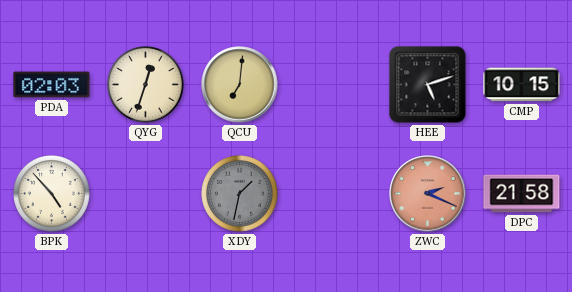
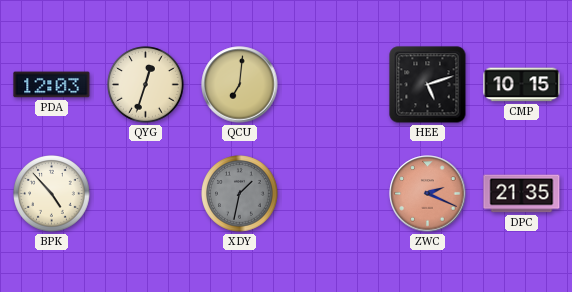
PDA: 02:03 -> 12:03 (52, 85)
DPC: 21:58 -> 21:35 (522, 194)
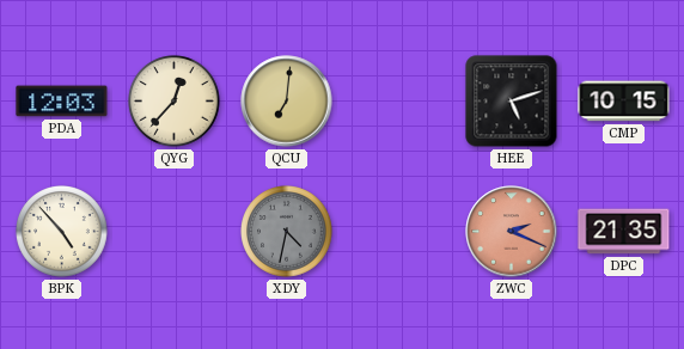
QYG: 12:33 -> 12:37 (175, 102)
XDY: 1:32 -> 4:32 (287, 232)
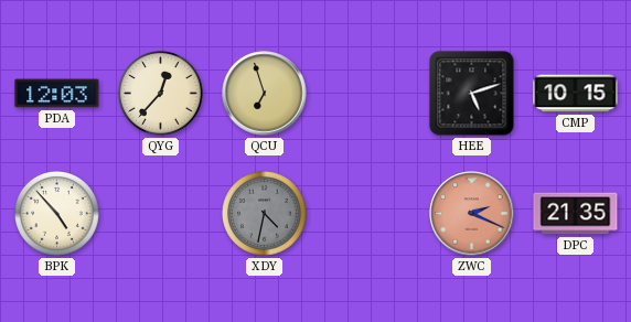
QCU: 7:01 -> 6:57 (265, 94)
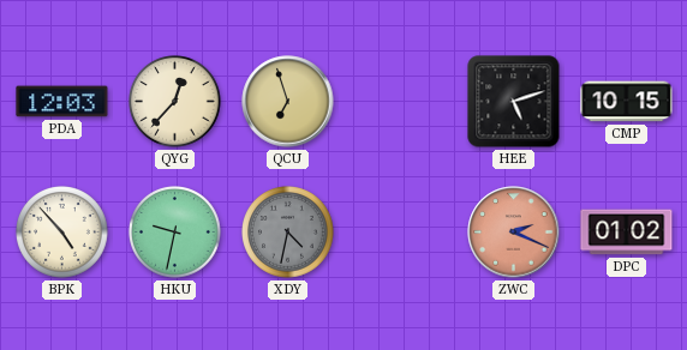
HKU: none -> 9:32 (175, 233)
DPC: 21:35 -> 01:02 (627, 233)
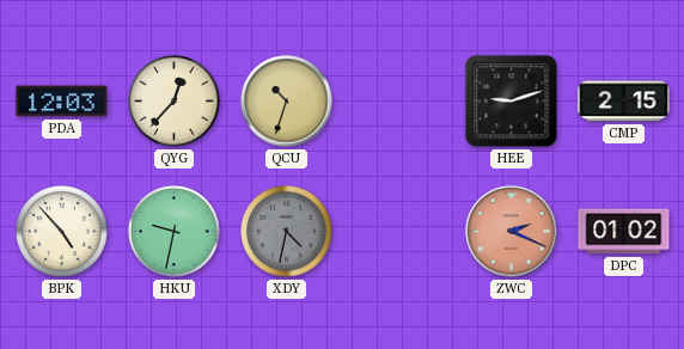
QCU: 6:57 -> 10:33 (287, 102)
HEE: 5:12 -> 9:12 (512, 102)
CMP: 10:15 -> 2:15 (624, 102)
